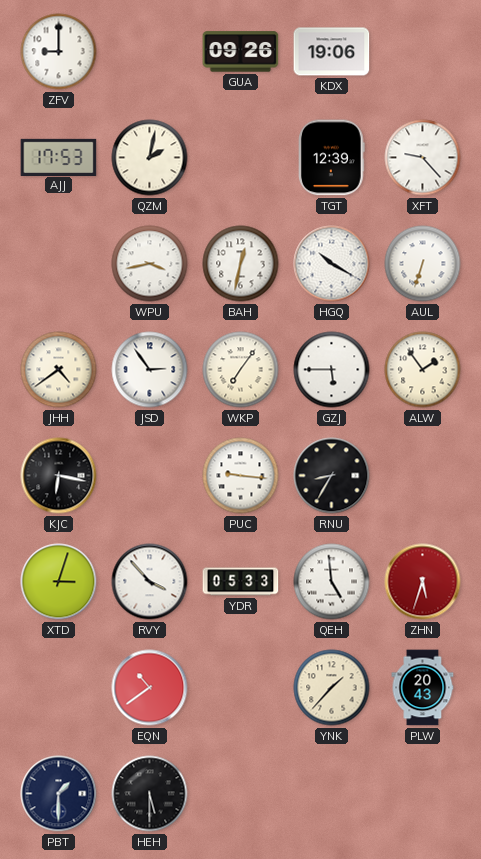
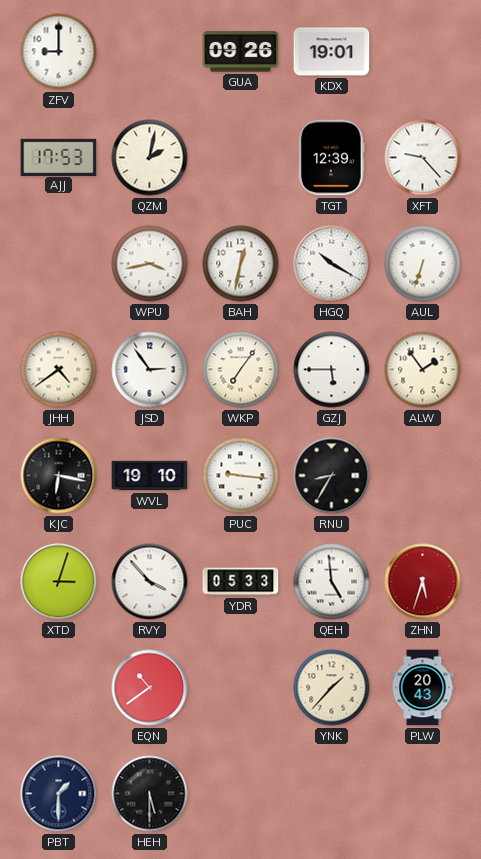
KDX: 19:06 -> 19:01 (332, 52)
WVL: none -> 19:10 (150, 476)
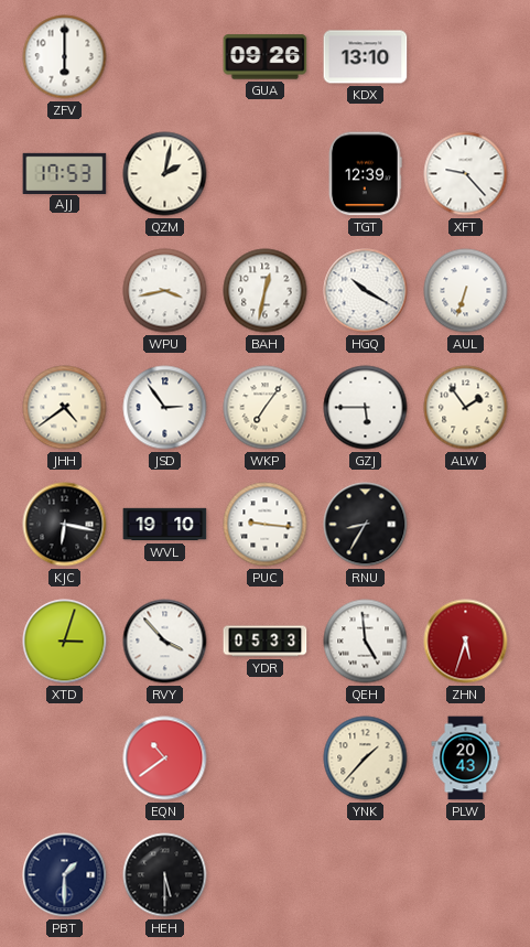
ZFV: 9:00 -> 6:00 (65, 57)
KDX: 19:01 -> 13:10 (366, 57)
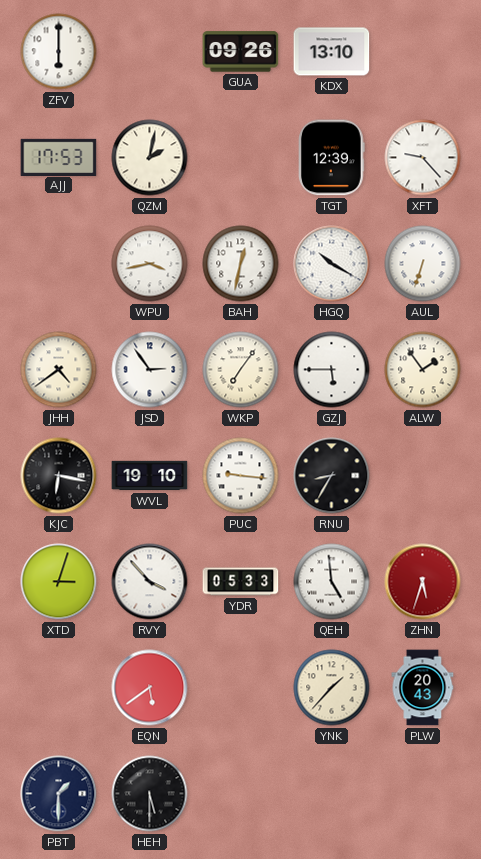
EQN: 10:39 -> 5:39 (150, 688)
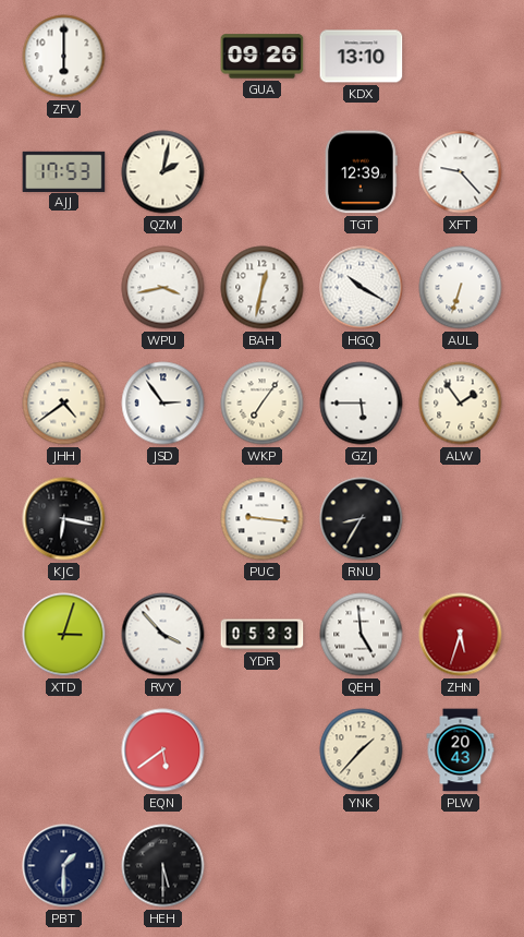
WVL: 19:10 -> none (150, 476)
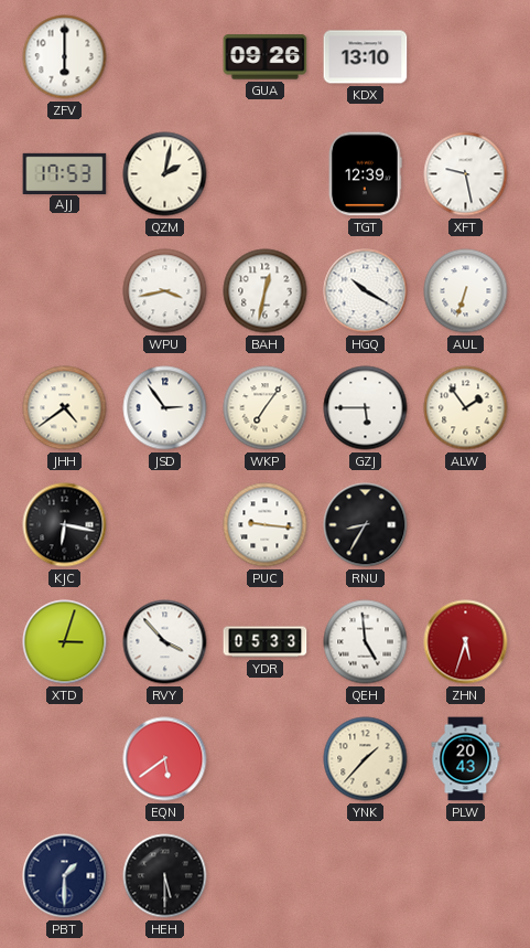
XFT: 9:23 -> 9:28 (466, 174)
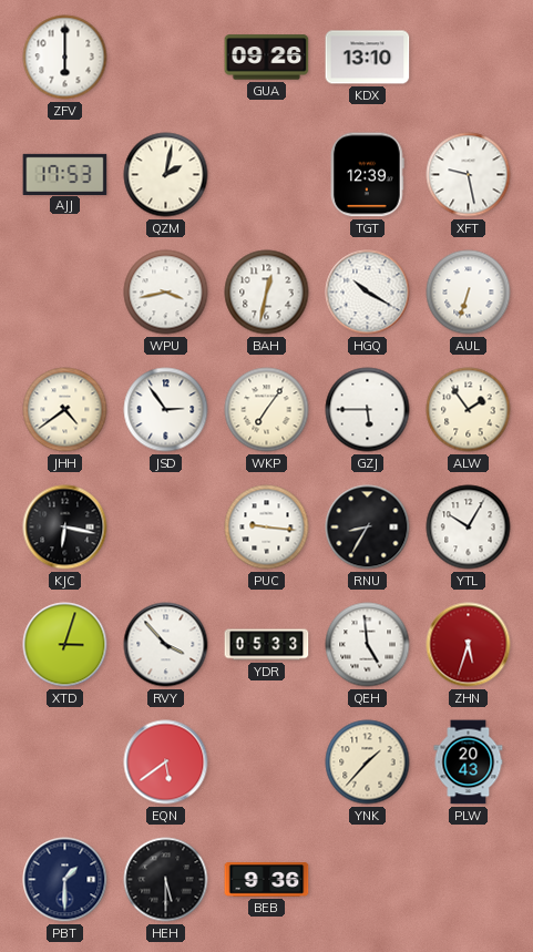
YTL: none -> 10:05 (469, 528)
BEB: none -> 9:36 (267, 880)
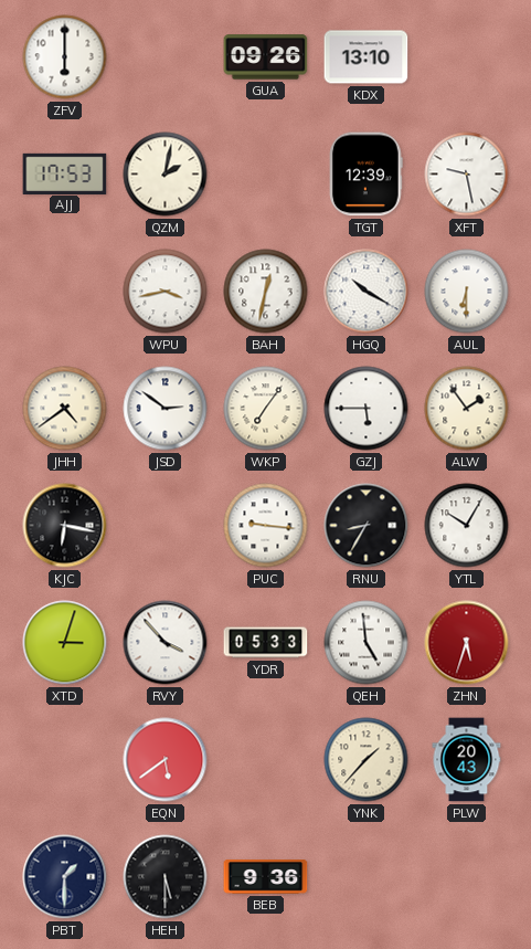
AUL: 6:33 -> 6:30 (467, 292)
JSD: 2:54 -> 2:51 (166, 409)
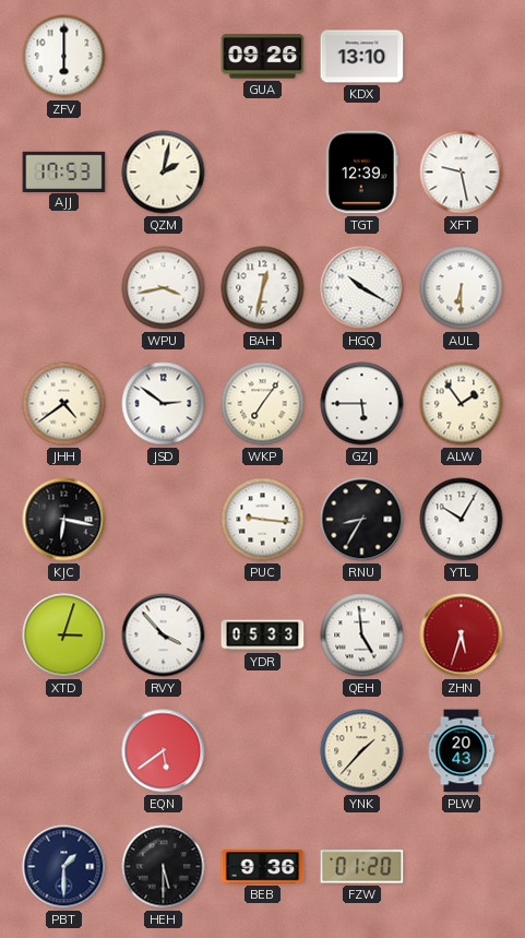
FZW: none -> 01:20 (362, 867)
